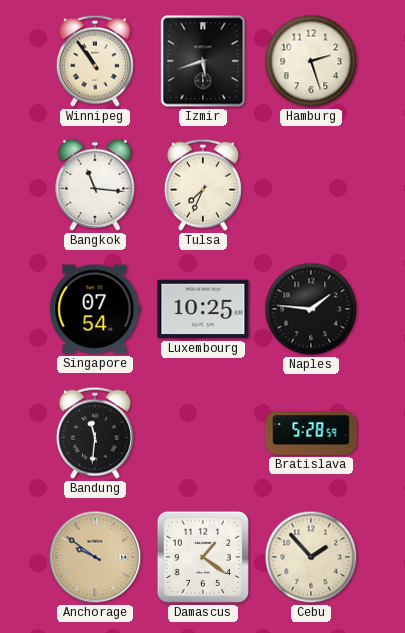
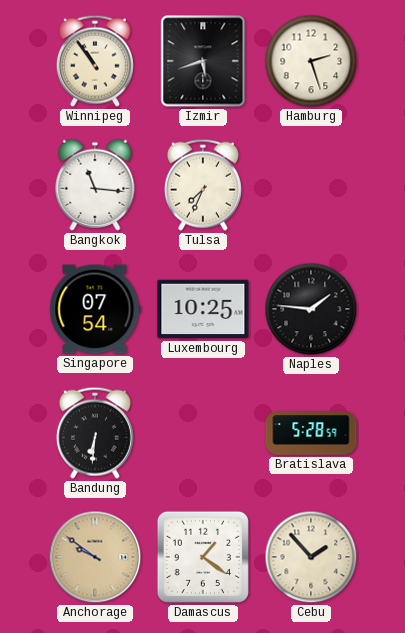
Bandung: 11:31 -> 6:31 (95, 433)
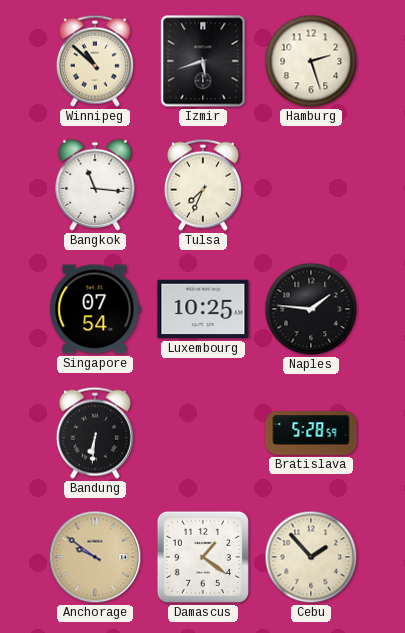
Winnipeg: 10:54 -> 10:52 (95, 61)
